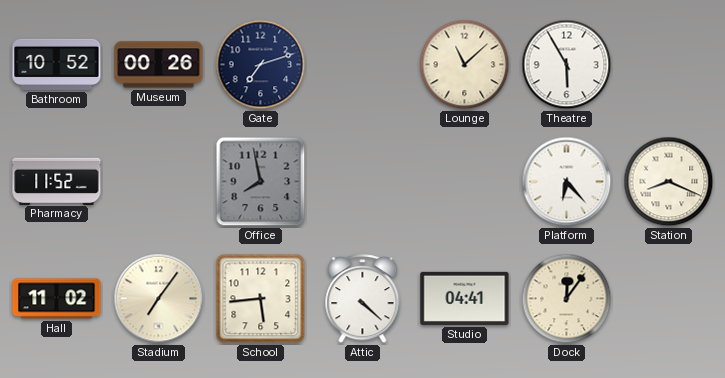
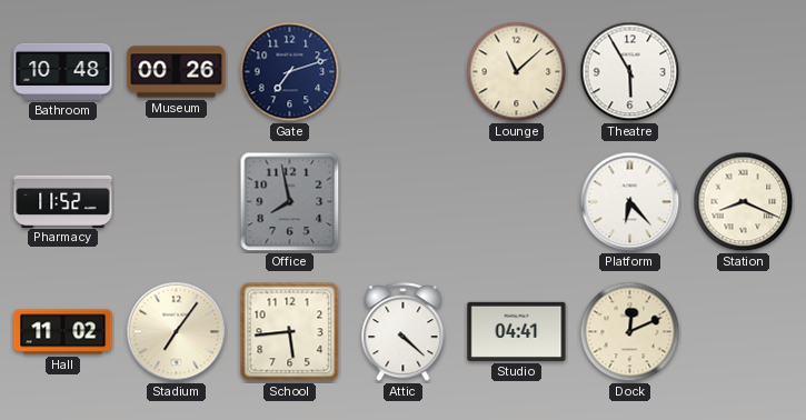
Bathroom: 10:52 -> 10:48 (63, 71)
Dock: 12:06 -> 12:11 (630, 332)
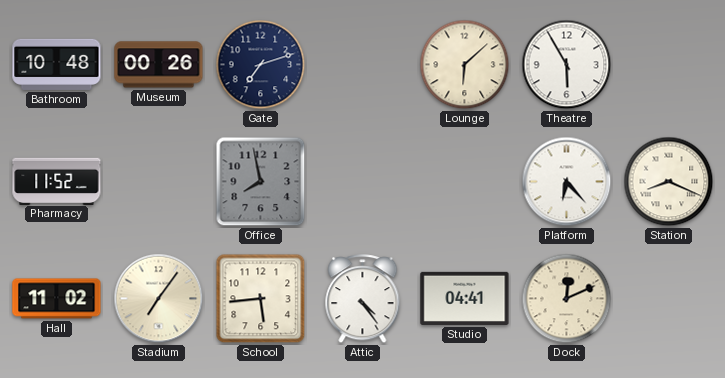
Lounge: 11:08 -> 6:08 (465, 65)
Attic: 4:22 -> 4:24 (363, 299)
